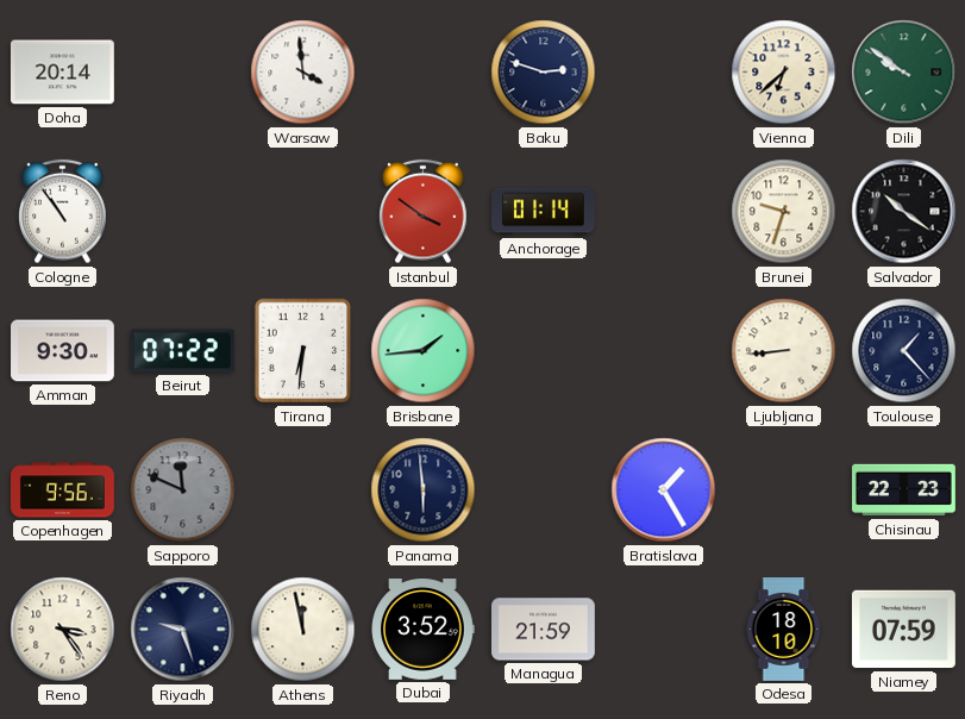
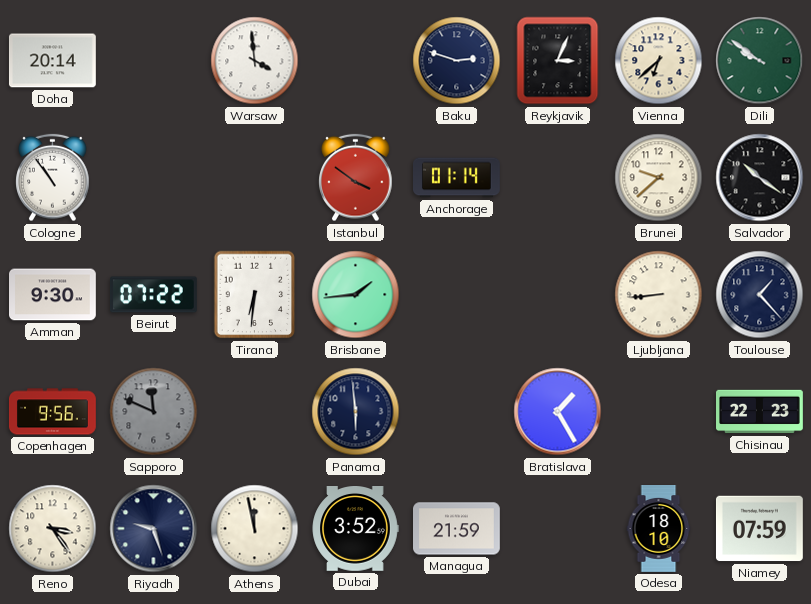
Reykjavik: none -> 3:04 (558, 61)
Brunei: 9:33 -> 9:38 (659, 178)
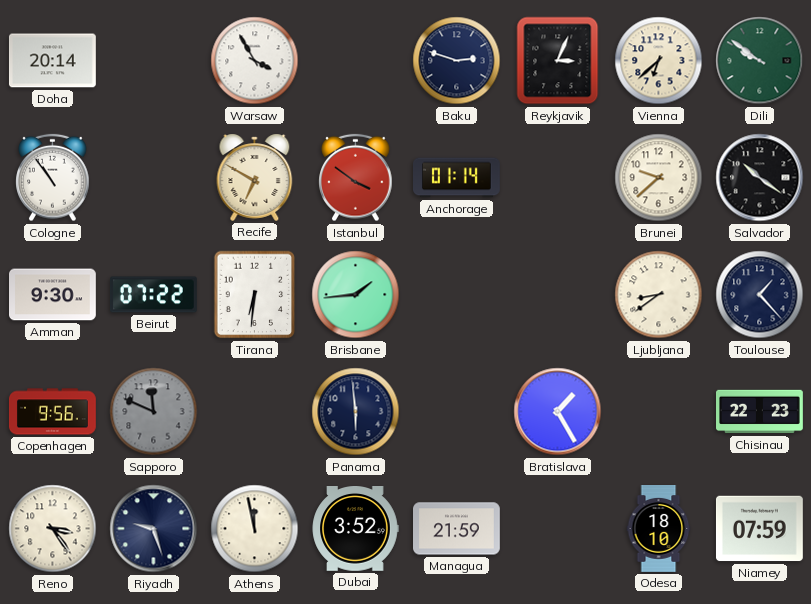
Warsaw: 3:59 -> 3:55 (255, 61)
Recife: none -> 6:50 (255, 177)
Ljubljana: 8:44 -> 8:39 (659, 295)
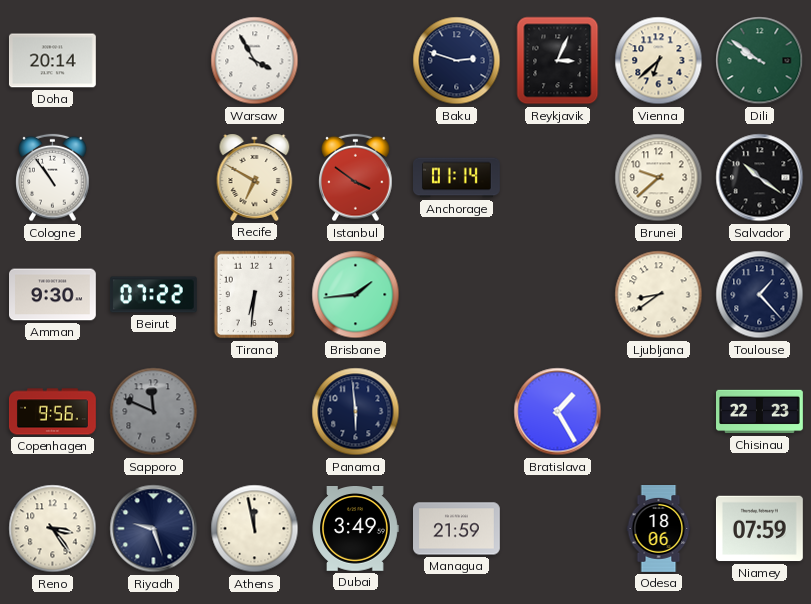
Dubai: 3:52 -> 3:49 (355, 529)
Odesa: 18:10 -> 18:06 (659, 529)
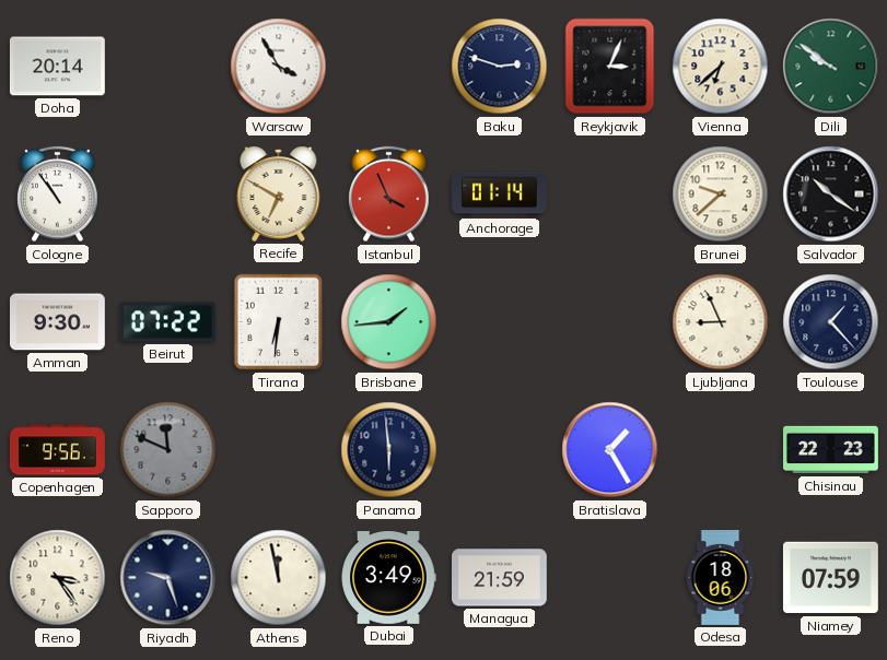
Istanbul: 3:51 -> 3:56 (389, 195)
Ljubljana: 8:39 -> 8:56 (721, 322)
